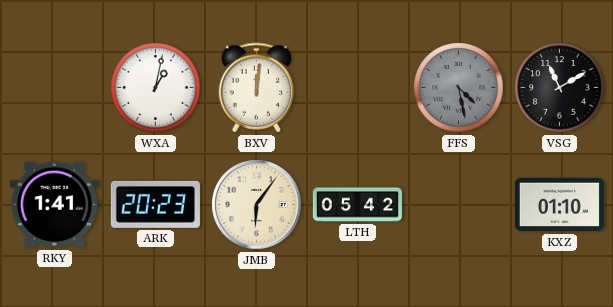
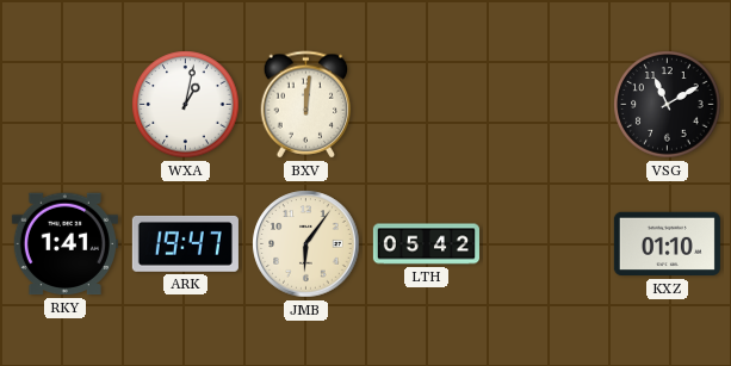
FFS: 4:28 -> none (459, 88)
ARK: 20:23 -> 19:47 (185, 243)
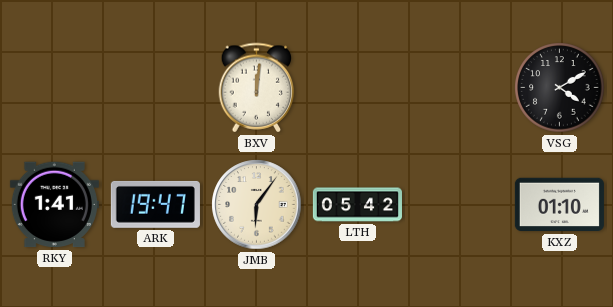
WXA: 1:02 -> none (186, 105)
VSG: 11:10 -> 4:10 (560, 88)
